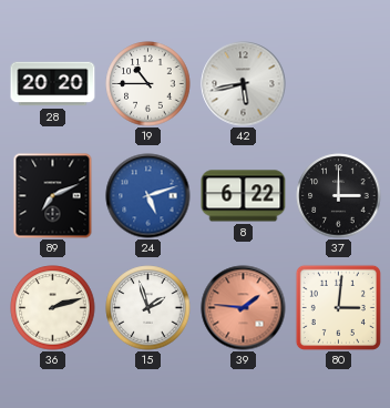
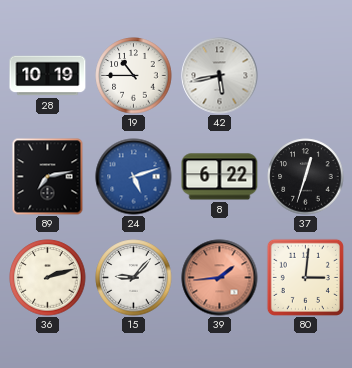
28: 20:20 -> 10:19 (48, 76)
89: 7:11 -> 7:13 (48, 177)
37: 3:00 -> 12:33 (306, 177)
15: 1:57 -> 9:07 (134, 278)
39: 1:46 -> 1:44 (220, 278)
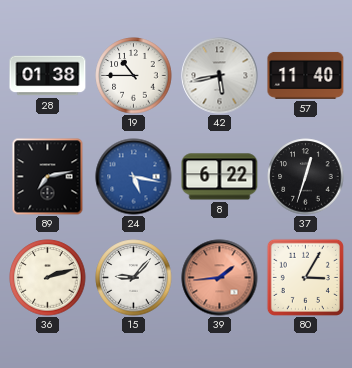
28: 10:19 -> 01:38 (48, 76)
57: none -> 11:40 (306, 75)
24: 5:12 -> 5:17 (134, 177)
80: 3:01 -> 3:05 (305, 277)
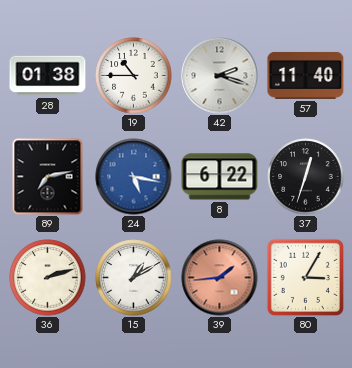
42: 5:43 -> 2:18 (220, 76)
15: 9:07 -> 1:10 (134, 278)
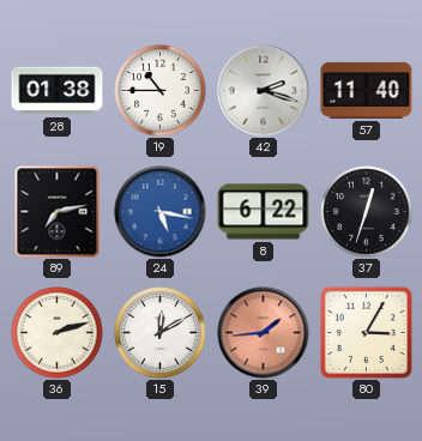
15: 1:10 -> 12:10 (161, 333)
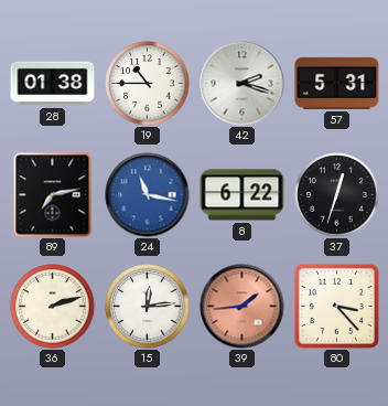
57: 11:40 -> 5:31 (337, 83)
24: 5:17 -> 11:17 (148, 195)
15: 12:10 -> 12:14 (148, 307)
80: 3:05 -> 3:23 (336, 306)
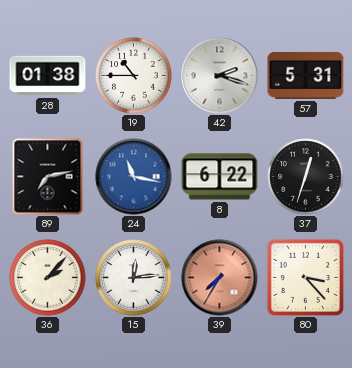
36: 2:12 -> 2:07 (48, 278)
39: 1:44 -> 7:35 (220, 278)
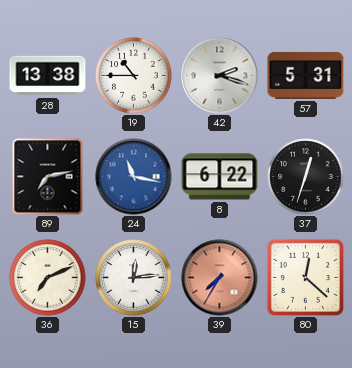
28: 01:38 -> 13:38 (48, 76)
36: 2:07 -> 7:11 (48, 278)
80: 3:23 -> 12:22 (305, 277)
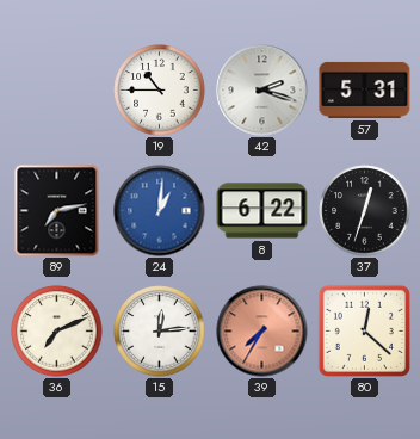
28: 13:38 -> none (48, 76)
24: 11:17 -> 1:01 (160, 211)
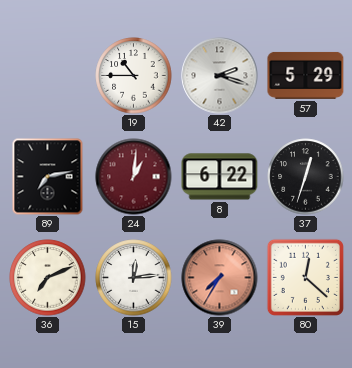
57: 5:31 -> 5:29 (306, 75)
24 dial: blue -> burgundy (134, 177)
